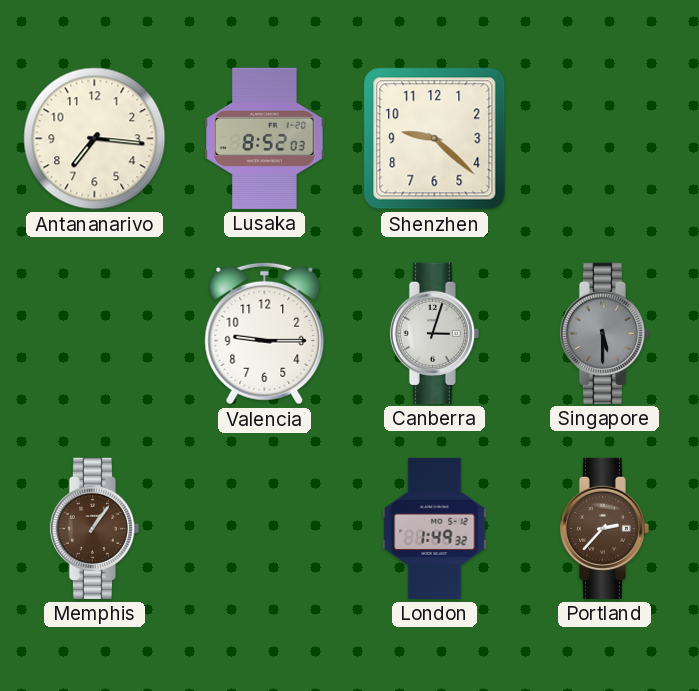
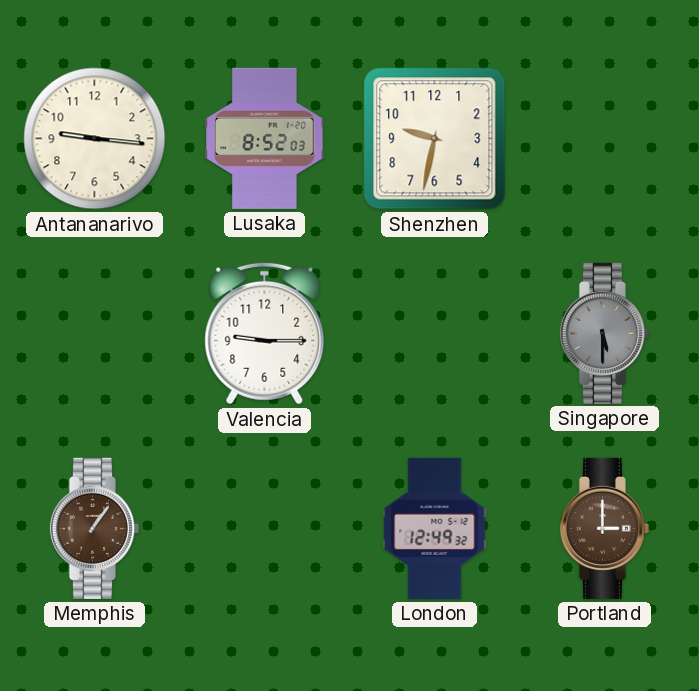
Antananarivo: 7:16 -> 9:16 (95, 139)
Shenzhen: 9:22 -> 9:32 (435, 139)
Canberra: 3:03 -> none (434, 333)
London: 1:49 -> 12:49 (435, 528)
Portland: 2:37 -> 3:00 (604, 528)
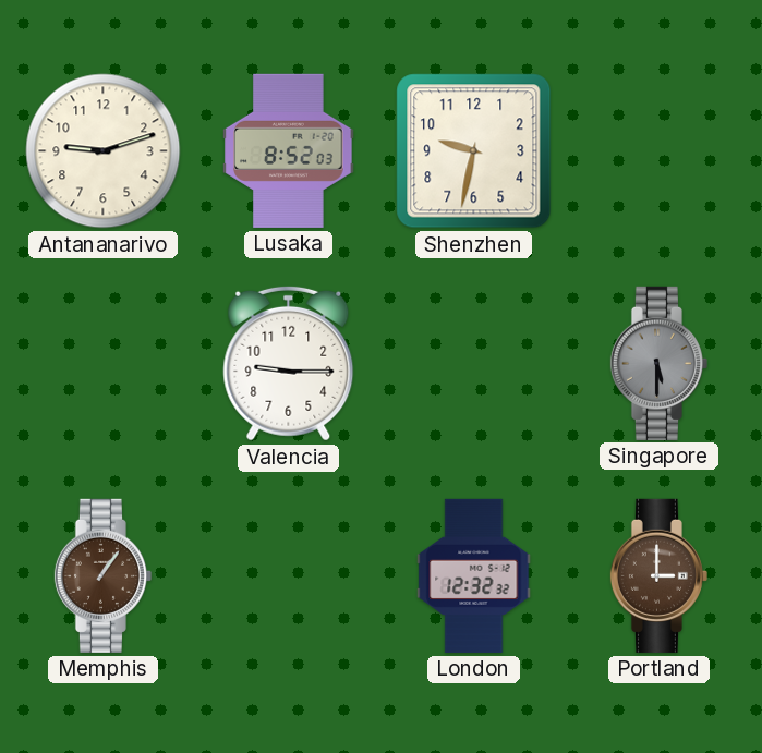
Antananarivo: 9:16 -> 9:12 (104, 151)
London: 12:49 -> 12:32 (474, 575)
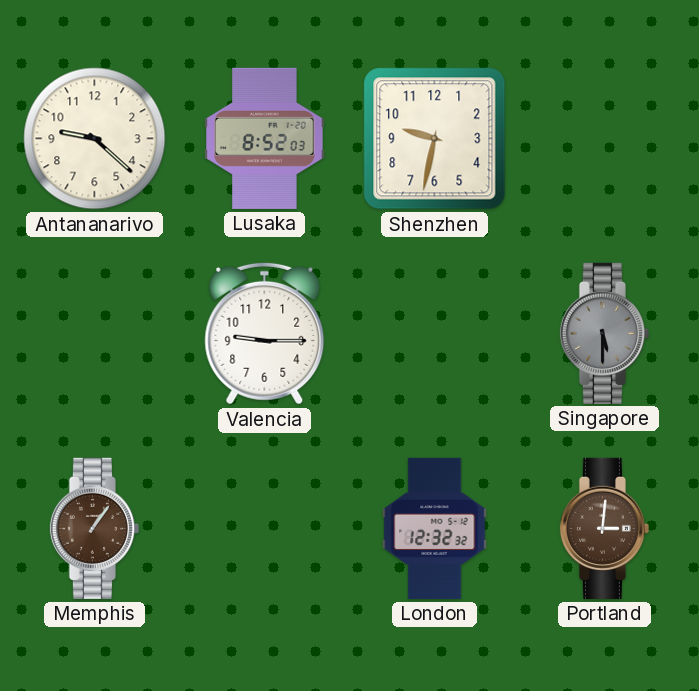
Antananarivo: 9:12 -> 9:22 (95, 139)
Portland: 3:00 -> 3:01 (604, 528)
